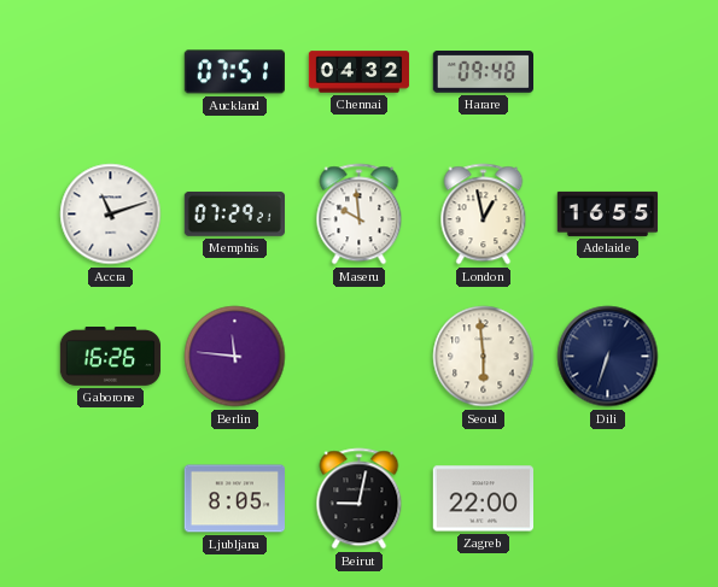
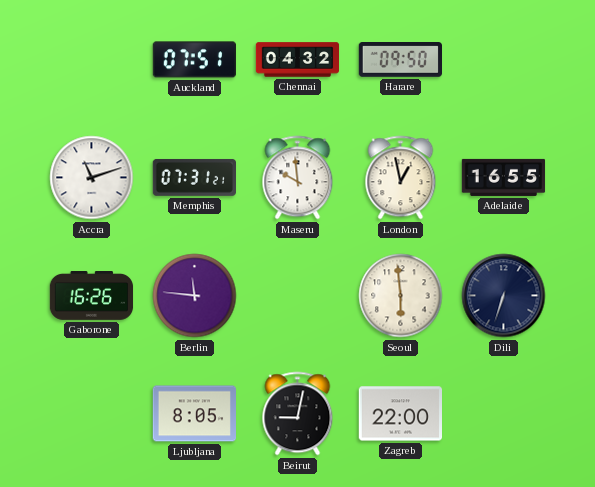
Harare: 09:48 -> 09:50 (400, 60)
Memphis: 07:29 -> 07:31 (194, 177)
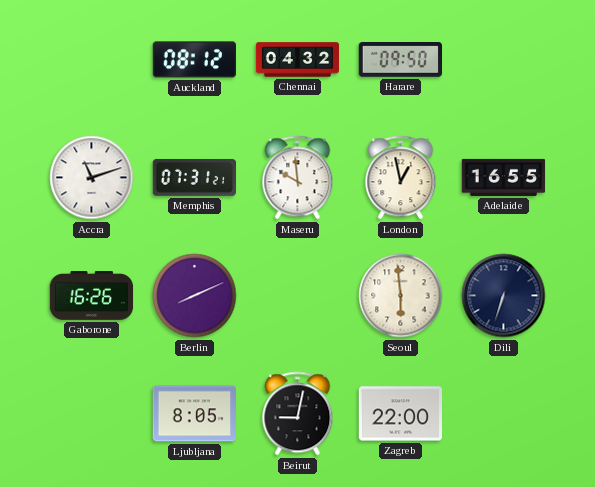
Auckland: 07:51 -> 08:12 (194, 60)
Berlin: 11:46 -> 8:11 (195, 296)
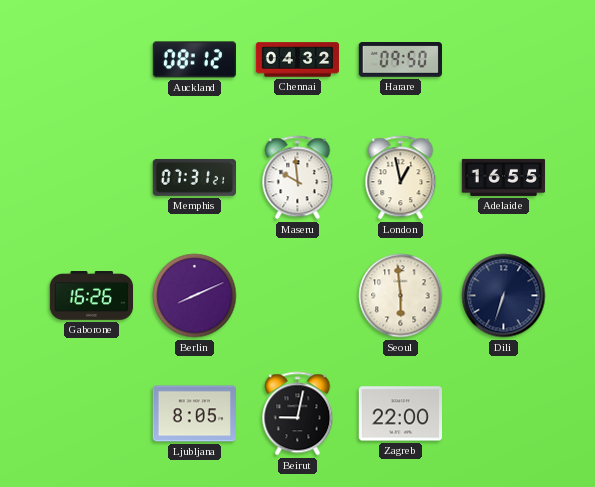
Accra: 11:12 -> none (92, 178)
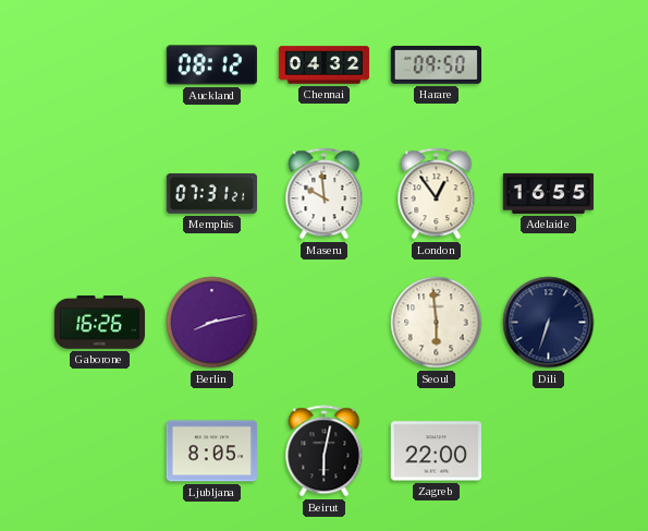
London: 12:58 -> 12:54 (437, 194)
Berlin: 8:11 -> 8:13 (212, 323)
Beirut: 9:02 -> 6:02 (325, 451)
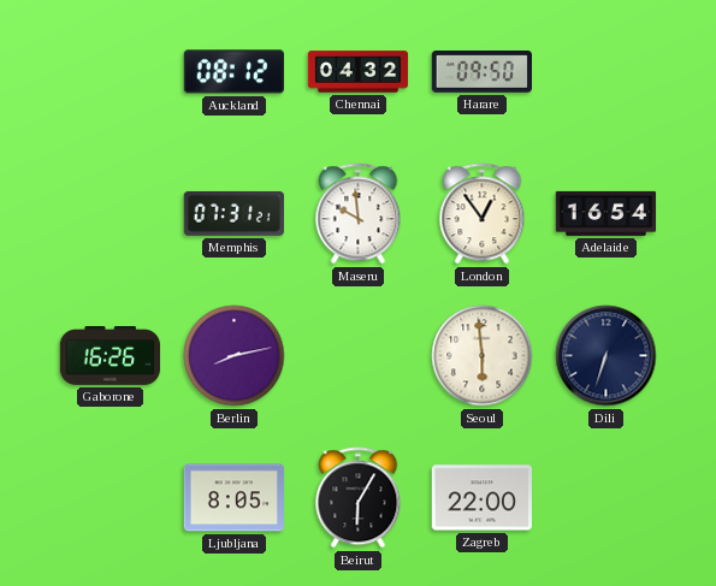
Adelaide: 16:55 -> 16:54 (606, 213)
Beirut: 6:02 -> 6:05 (359, 498)
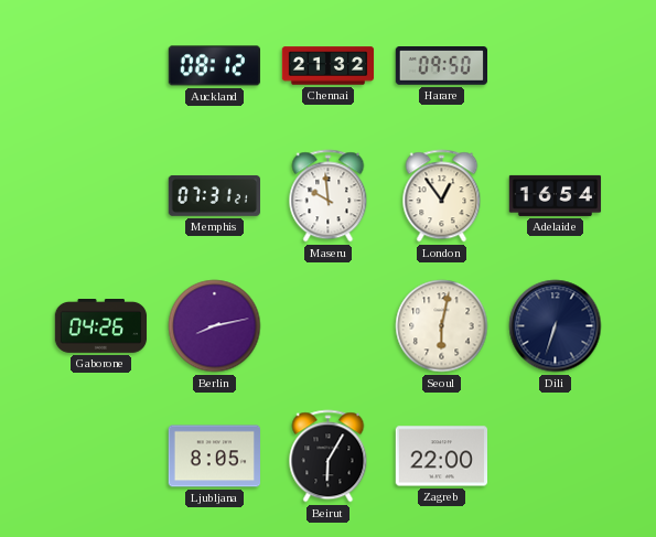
Chennai: 04:32 -> 21:32 (329, 66)
Gaborone: 16:26 -> 04:26 (101, 326)
Seoul: 5:59 -> 6:02 (442, 326)
